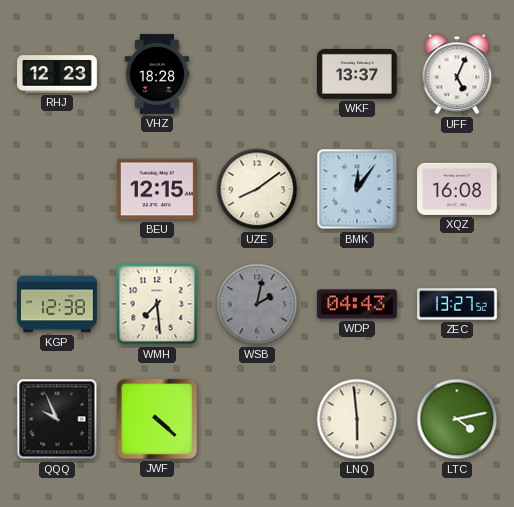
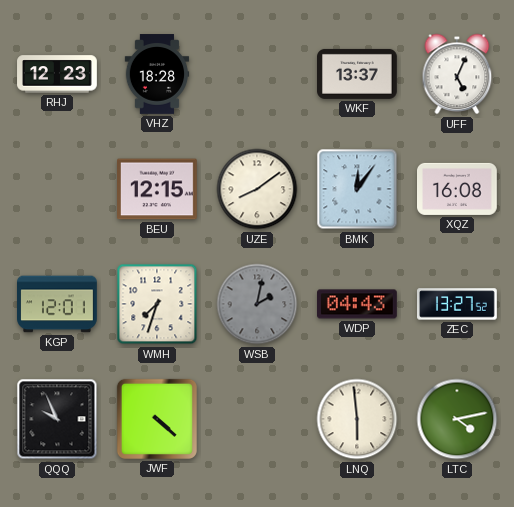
KGP: 12:38 -> 12:01 (58, 304)
WMH: 7:29 -> 7:33 (157, 304)
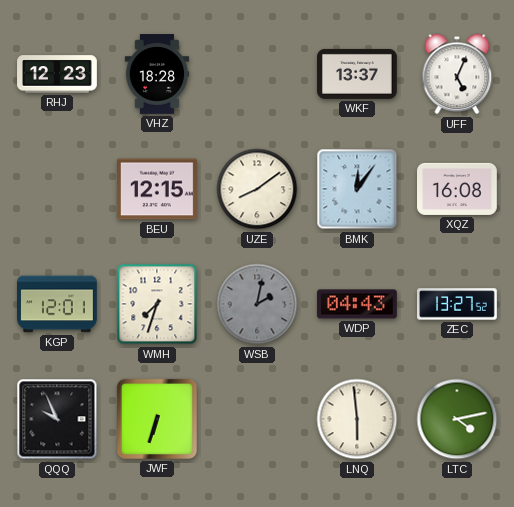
JWF: 4:22 -> 6:33 (157, 419)
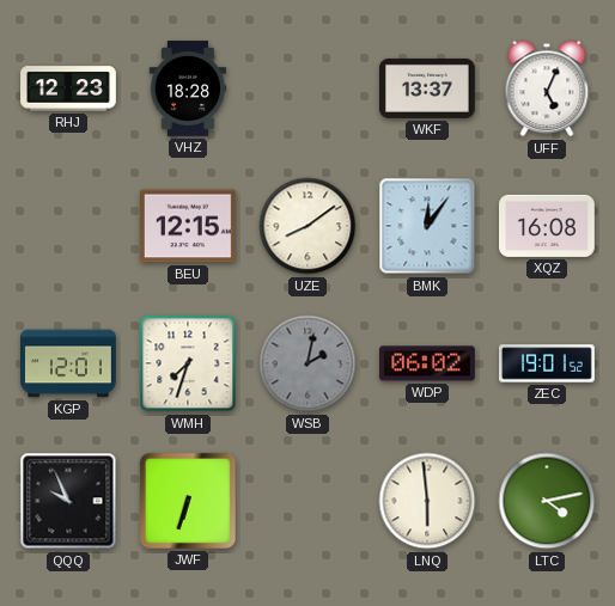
WDP: 04:43 -> 06:02 (428, 363)
ZEC: 13:27 -> 19:01 (547, 363)
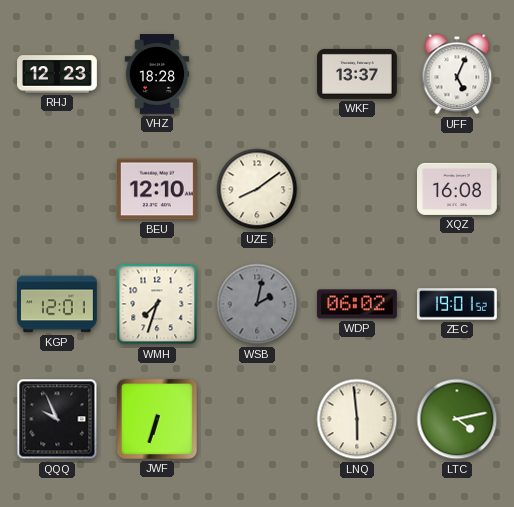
BEU: 12:15 -> 12:10 (158, 189)
BMK: 12:06 -> none (427, 226)
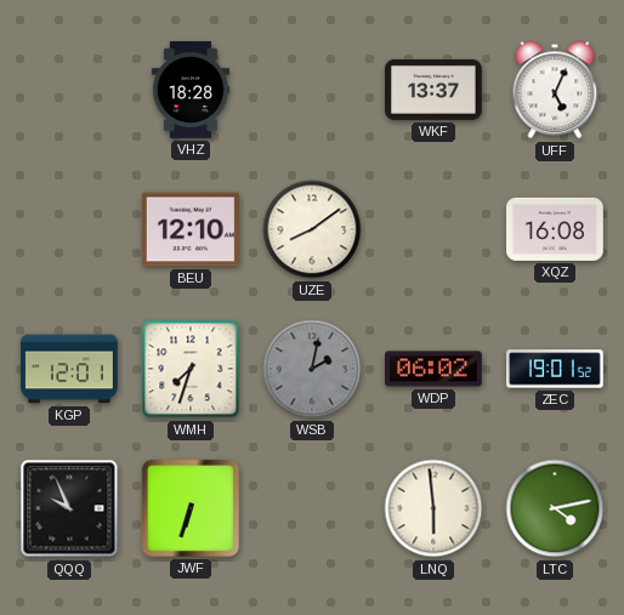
RHJ: 12:23 -> none (57, 74)
